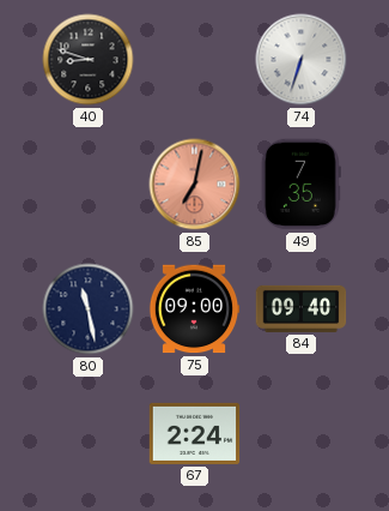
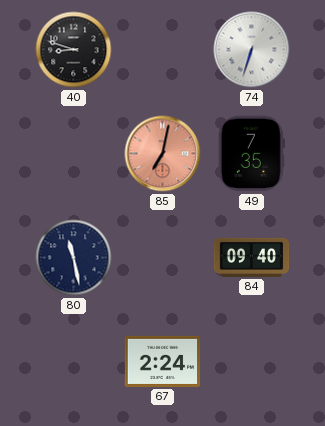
75: 09:00 -> none (194, 309)
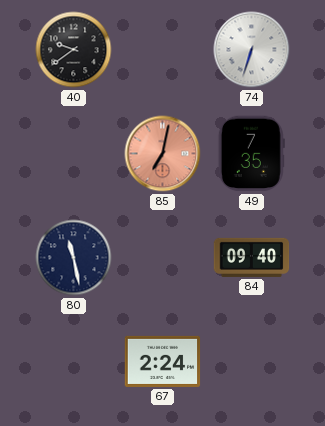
40: 8:48 -> 9:39 (74, 50)
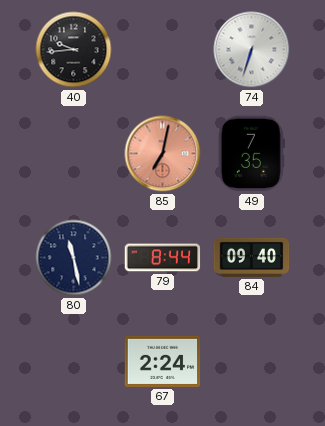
40: 9:39 -> 9:44 (74, 50)
79: none -> 8:44 (163, 258)
